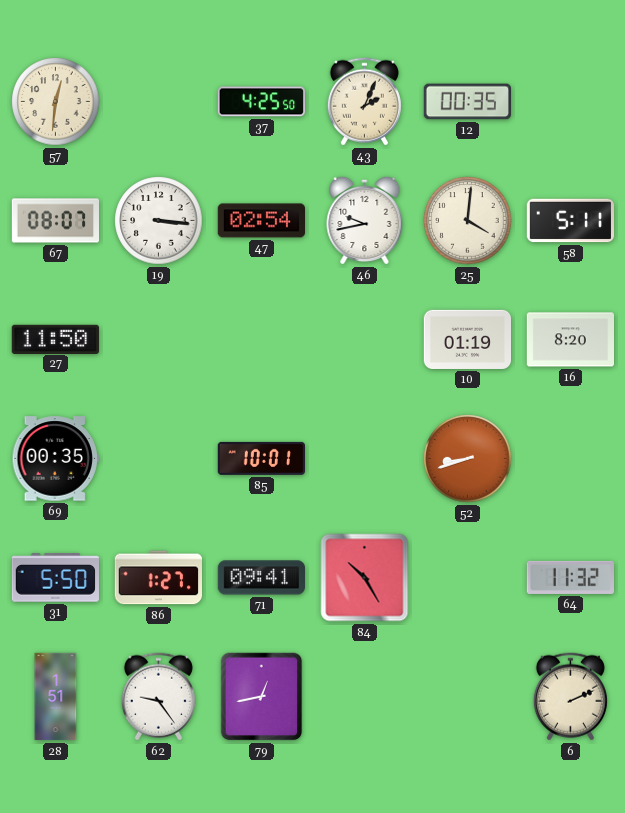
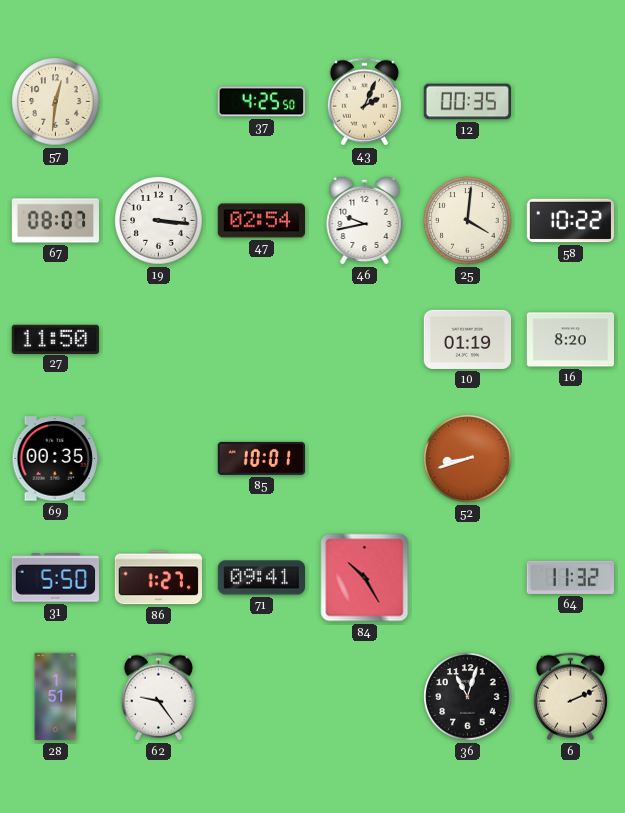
58: 5:11 -> 10:22 (570, 221)
79: 12:43 -> none (262, 697)
36: none -> 11:03 (468, 697)
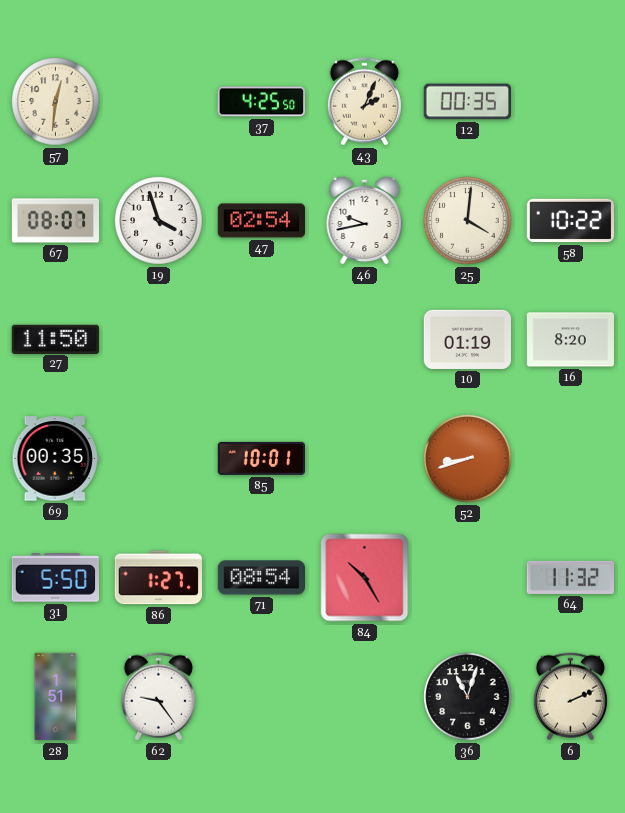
19: 3:16 -> 3:57 (159, 221)
71: 09:41 -> 08:54 (262, 578)
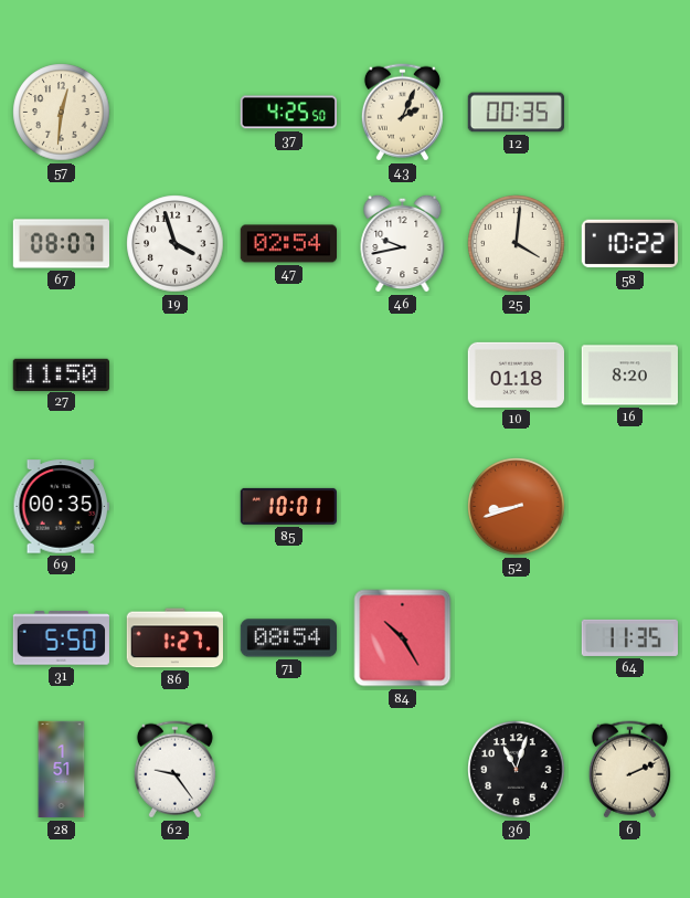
10: 01:19 -> 01:18 (516, 374)
64: 11:32 -> 11:35 (629, 637)
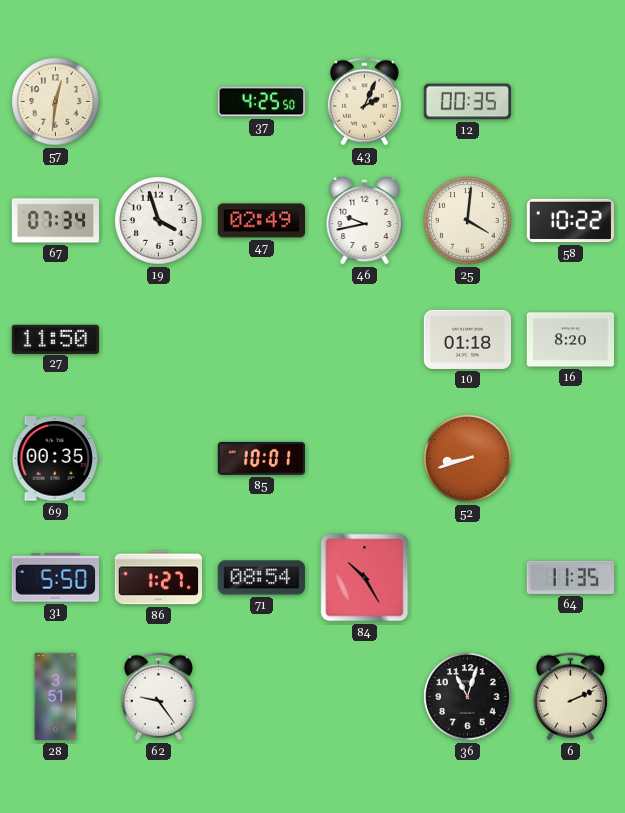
67: 08:07 -> 07:34 (56, 221)
47: 02:54 -> 02:49 (262, 221)
28: 1:51 -> 3:51 (56, 697)
